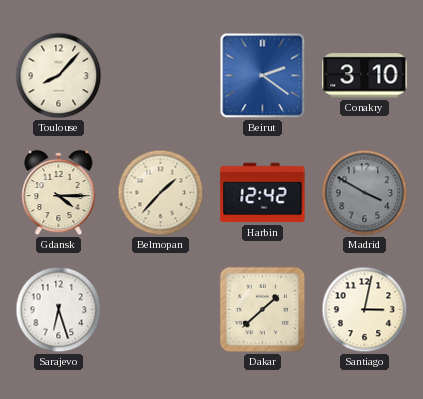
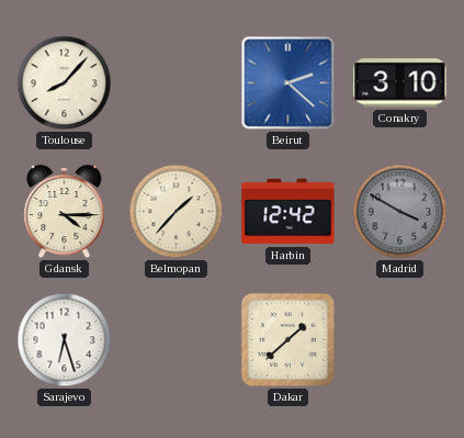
Beirut: 2:21 -> 2:22 (288, 83)
Santiago: 3:02 -> none (365, 310)
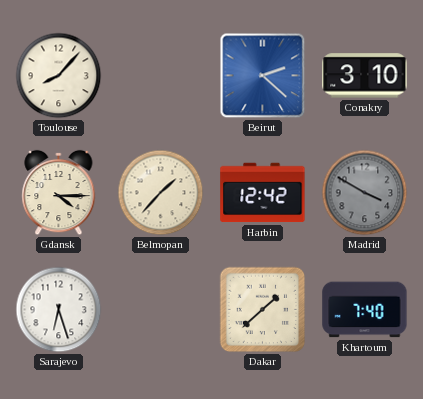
Khartoum: none -> 7:40 (365, 310)
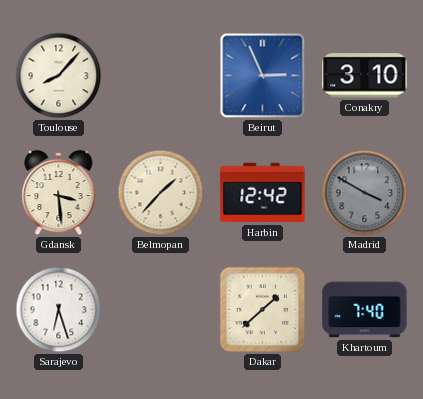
Beirut: 2:22 -> 2:56 (263, 76)
Gdansk: 4:15 -> 3:29 (59, 193)
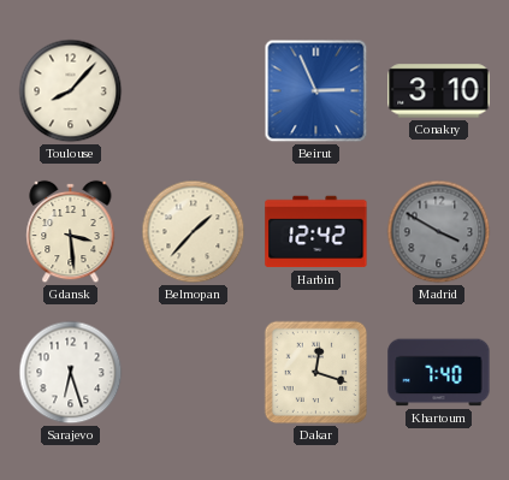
Dakar: 1:38 -> 12:18 (316, 373)
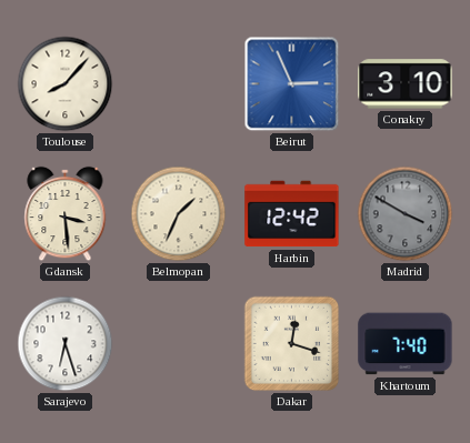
Belmopan: 1:37 -> 1:34 (179, 214)
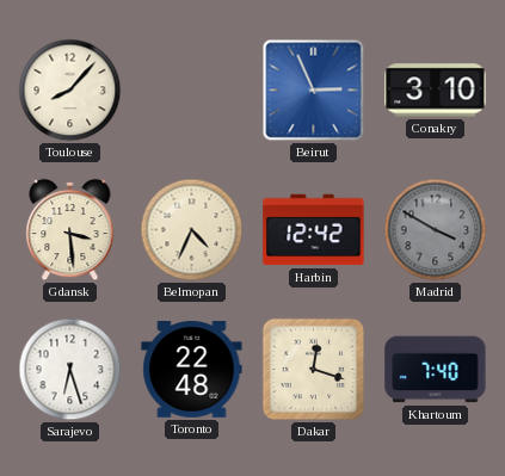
Belmopan: 1:34 -> 4:34 (192, 230)
Toronto: none -> 22:48 (192, 370)
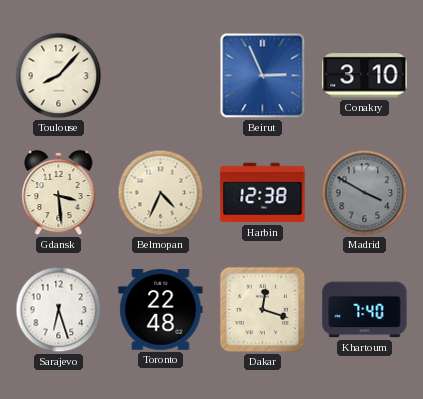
Harbin: 12:42 -> 12:38 (263, 193)
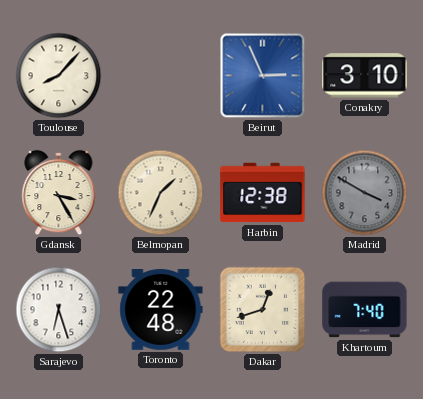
Gdansk: 3:29 -> 3:25 (59, 193)
Belmopan: 4:34 -> 1:34 (161, 193)
Dakar: 12:18 -> 12:42 (263, 310)
